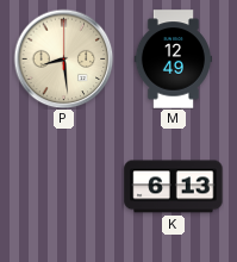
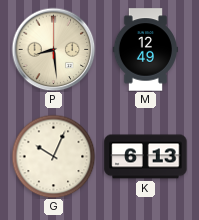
G: none -> 10:04 (53, 156)
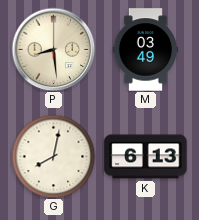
M: 12:49 -> 03:49 (145, 50)
G: 10:04 -> 8:02 (53, 156)
